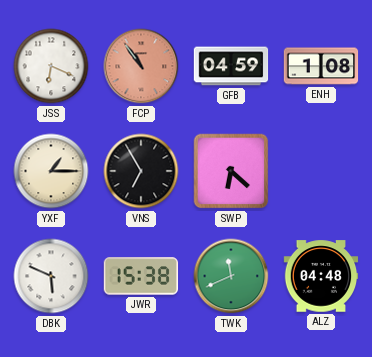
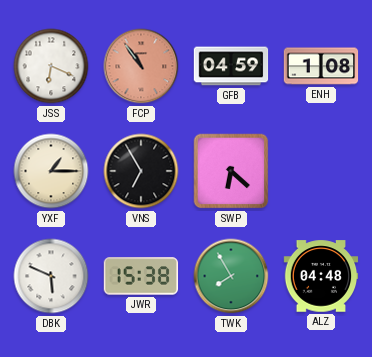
TWK: 11:41 -> 7:55 (231, 276)
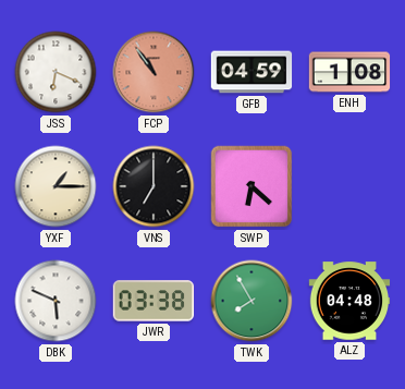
VNS: 6:55 -> 7:00 (154, 186)
JWR: 15:38 -> 03:38 (154, 301)
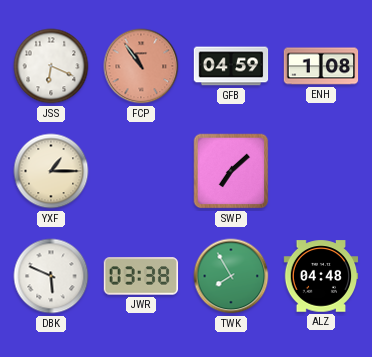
VNS: 7:00 -> none (154, 186)
SWP: 6:22 -> 7:08 (231, 171)
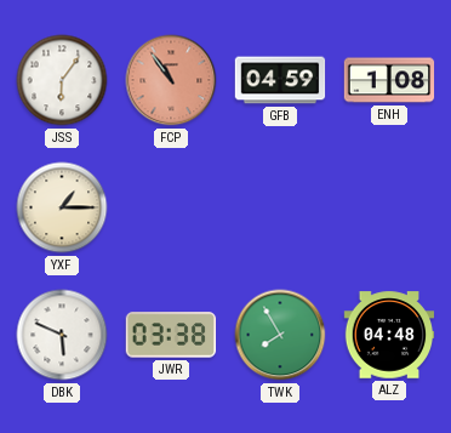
JSS: 6:19 -> 6:06 (62, 80)
SWP: 7:08 -> none (231, 171)
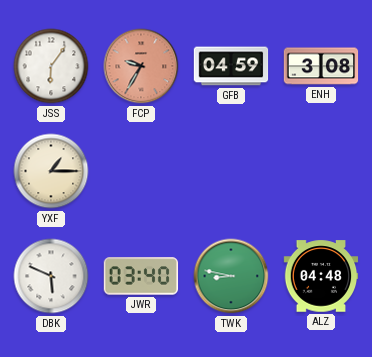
FCP: 10:54 -> 9:35 (141, 66)
ENH: 1:08 -> 3:08 (321, 66)
JWR: 03:38 -> 03:40 (141, 276)
TWK: 7:55 -> 8:47 (231, 276)
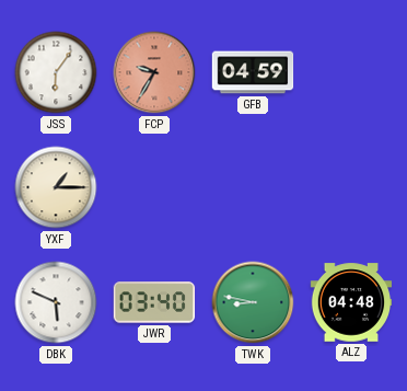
ENH: 3:08 -> none (321, 66)
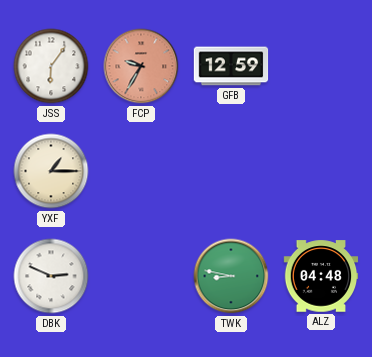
GFB: 04:59 -> 12:59 (231, 66)
DBK: 5:49 -> 2:49 (51, 276)
JWR: 03:40 -> none (154, 302)
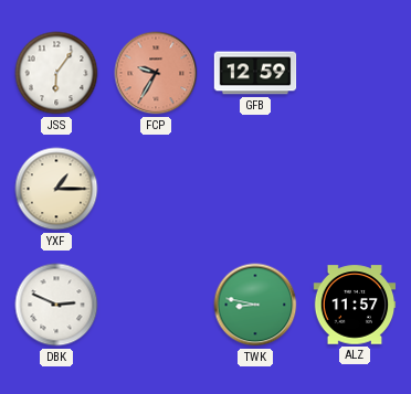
ALZ: 04:48 -> 11:57 (355, 305)
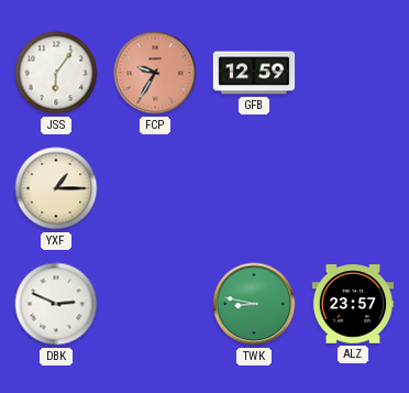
ALZ: 11:57 -> 23:57 (353, 304)
